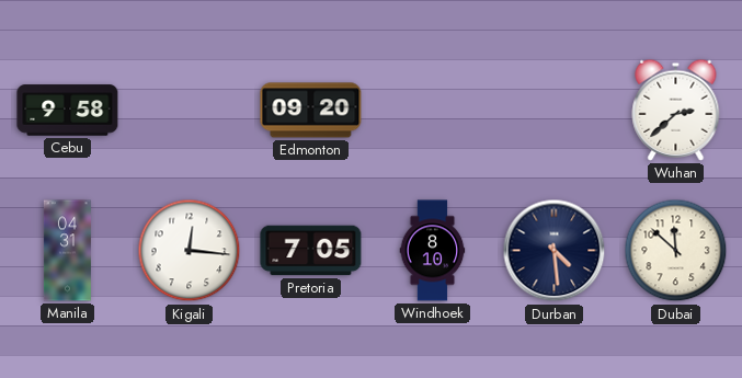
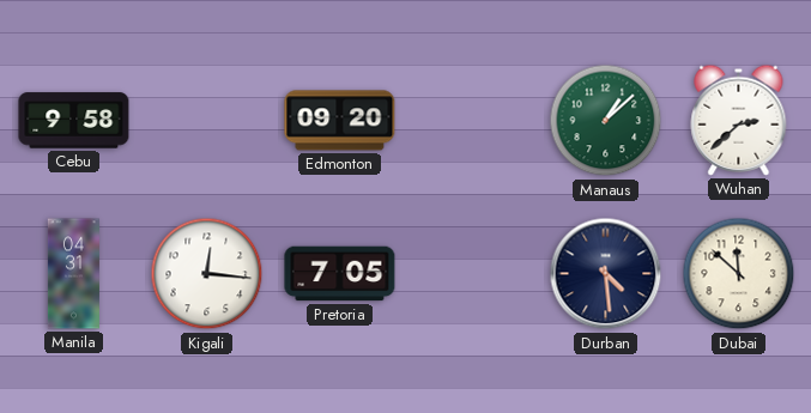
Manaus: none -> 1:08 (606, 121)
Windhoek: 8:10 -> none (433, 251)
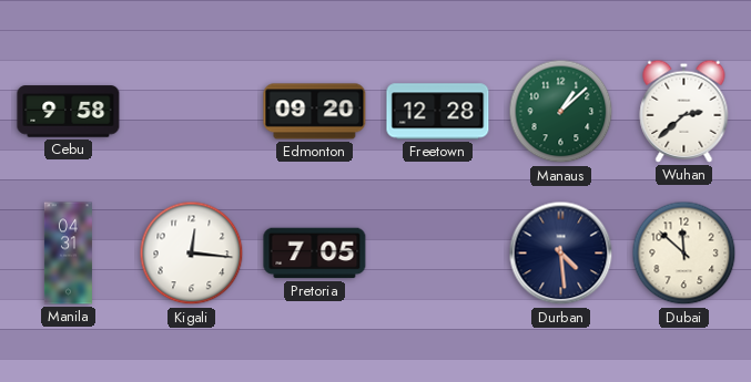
Freetown: none -> 12:28 (438, 112)
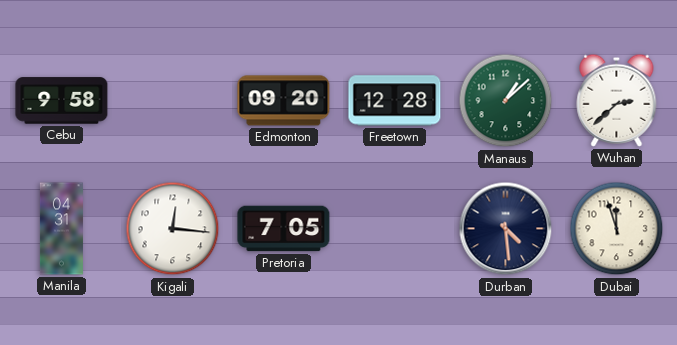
Dubai: 11:52 -> 11:57 (617, 229)
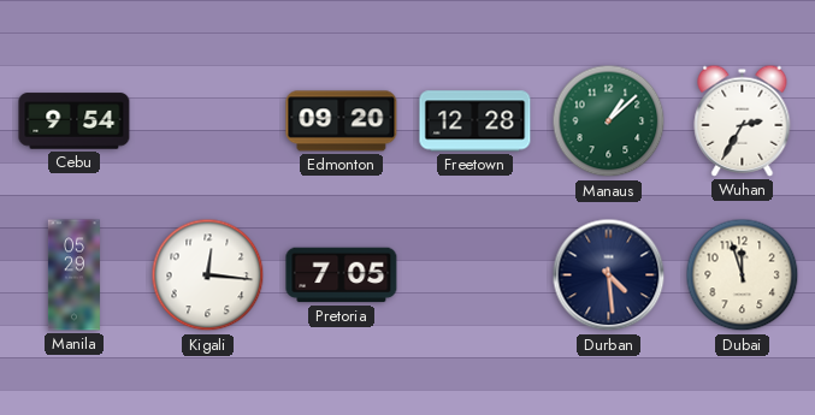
Cebu: 9:58 -> 9:54 (75, 121)
Wuhan: 2:38 -> 2:35 (743, 120)
Manila: 04:31 -> 05:29 (73, 275)
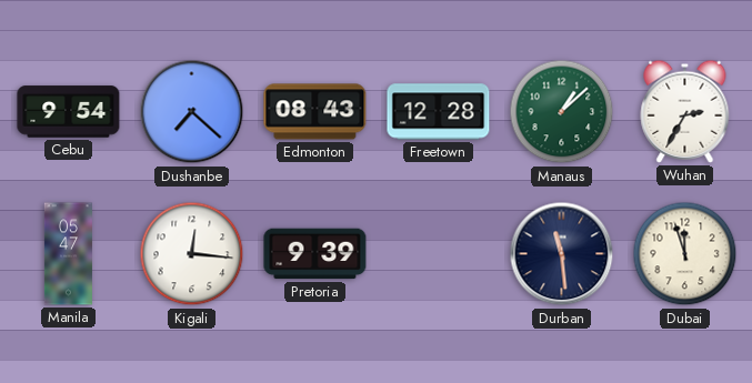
Dushanbe: none -> 7:22 (192, 112)
Edmonton: 09:20 -> 08:43 (315, 112)
Manila: 05:29 -> 05:47 (68, 254)
Pretoria: 7:05 -> 9:39 (315, 254)
Durban: 4:29 -> 11:29 (562, 254)
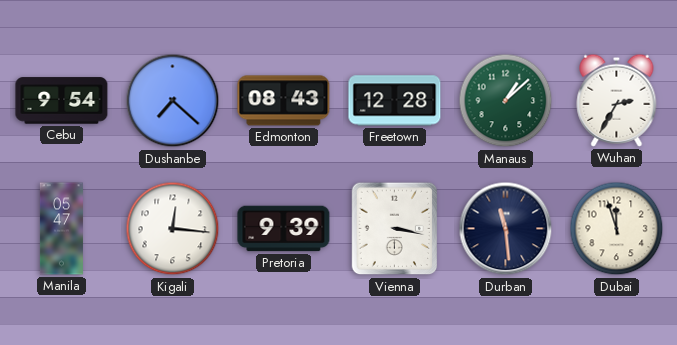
Vienna: none -> 3:17 (395, 229)
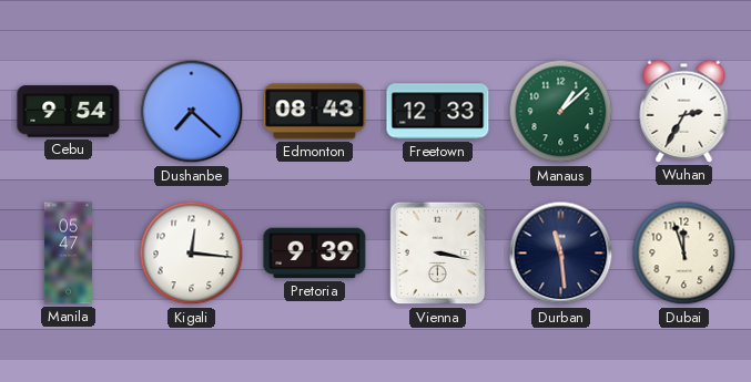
Freetown: 12:28 -> 12:33 (438, 112)
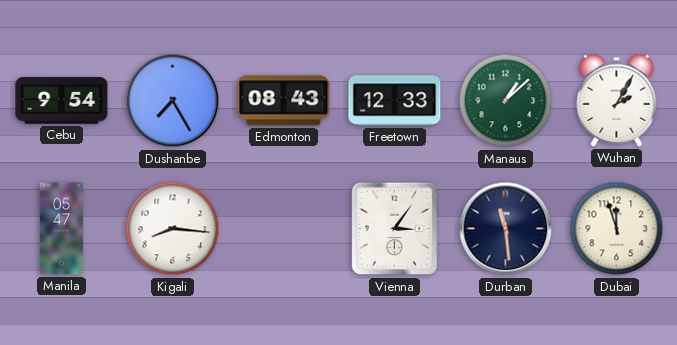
Dushanbe: 7:22 -> 7:25 (173, 101)
Wuhan: 2:35 -> 2:05 (617, 100)
Kigali: 12:16 -> 8:16 (173, 229)
Pretoria: 9:39 -> none (315, 254)
Vienna: 3:17 -> 3:06 (395, 229)
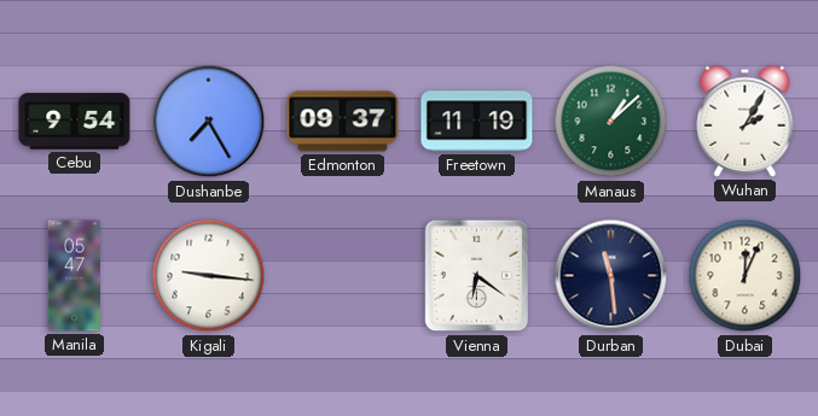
Edmonton: 08:43 -> 09:37 (343, 122)
Freetown: 12:33 -> 11:19 (477, 122)
Kigali: 8:16 -> 9:16 (209, 276)
Vienna: 3:06 -> 6:21 (477, 276)
Dubai: 11:57 -> 12:04 (746, 276)
